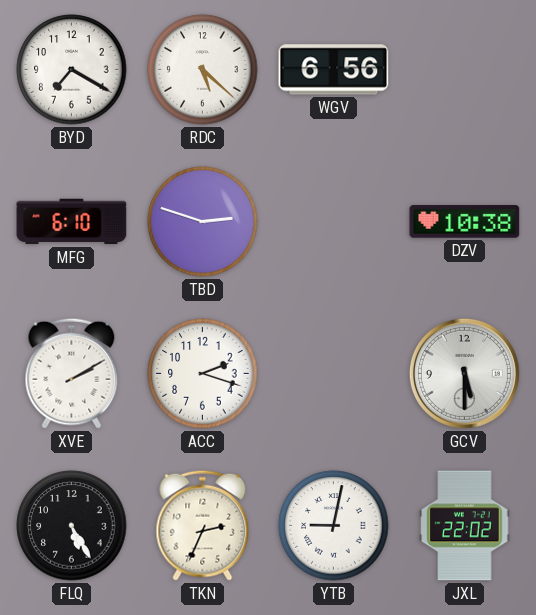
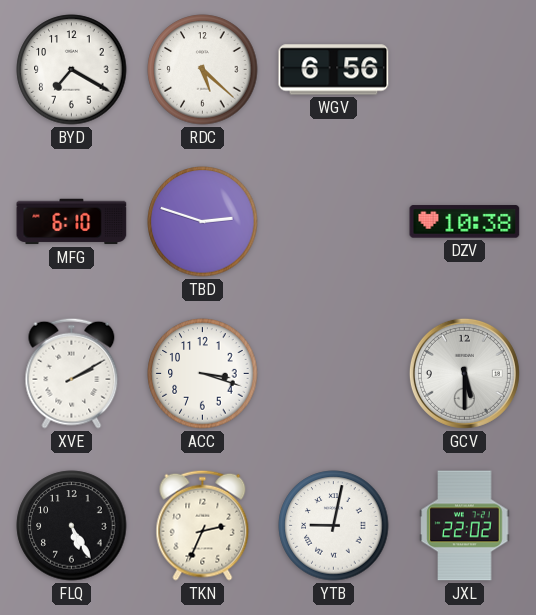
ACC: 2:18 -> 3:18 (203, 374)
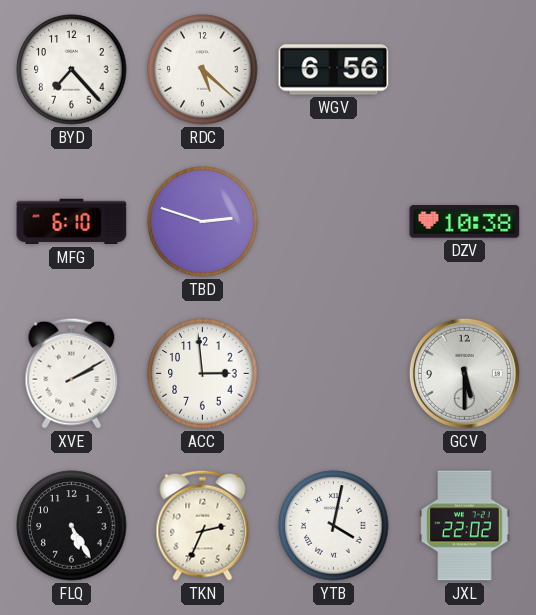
BYD: 7:20 -> 7:23 (72, 70)
ACC: 3:18 -> 2:59 (203, 374)
YTB: 9:02 -> 4:02 (334, 526)
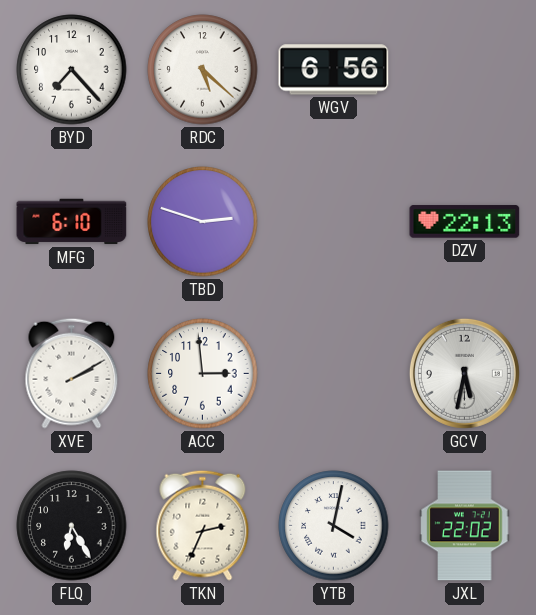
DZV: 10:38 -> 22:13 (465, 222)
GCV: 5:30 -> 5:32 (464, 373)
FLQ: 5:25 -> 6:25 (72, 526)
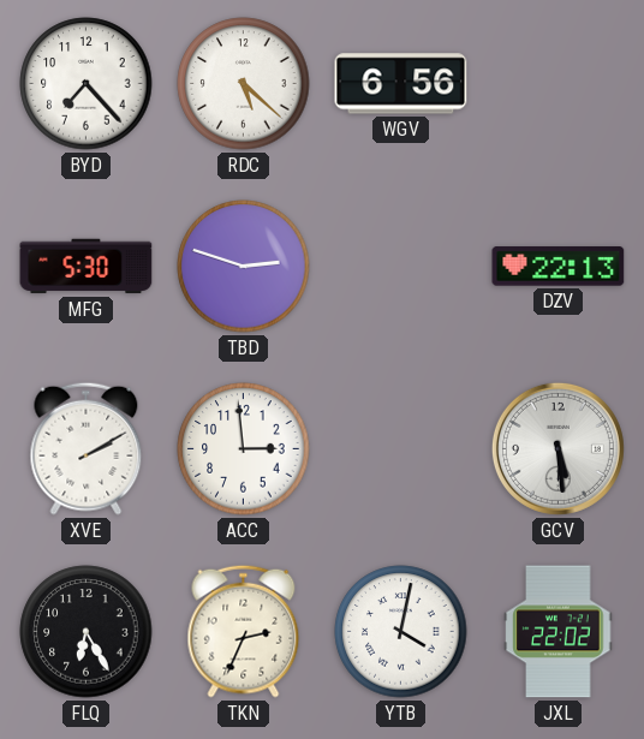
MFG: 6:10 -> 5:30 (87, 267)
GCV: 5:32 -> 5:29 (557, 448)
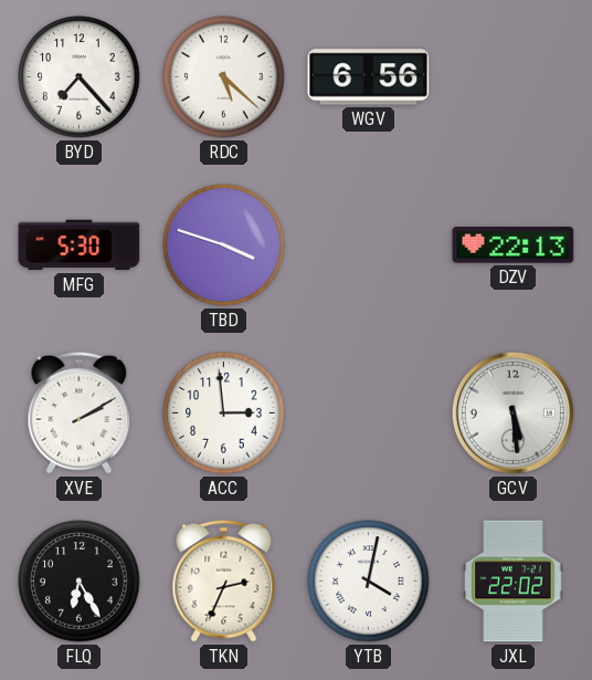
TBD: 2:48 -> 3:48 (224, 245)
